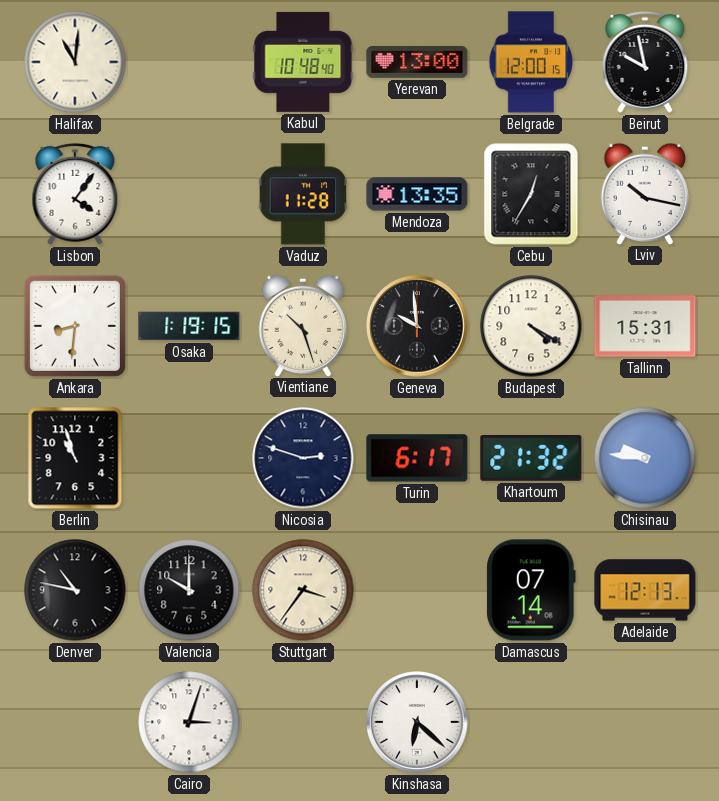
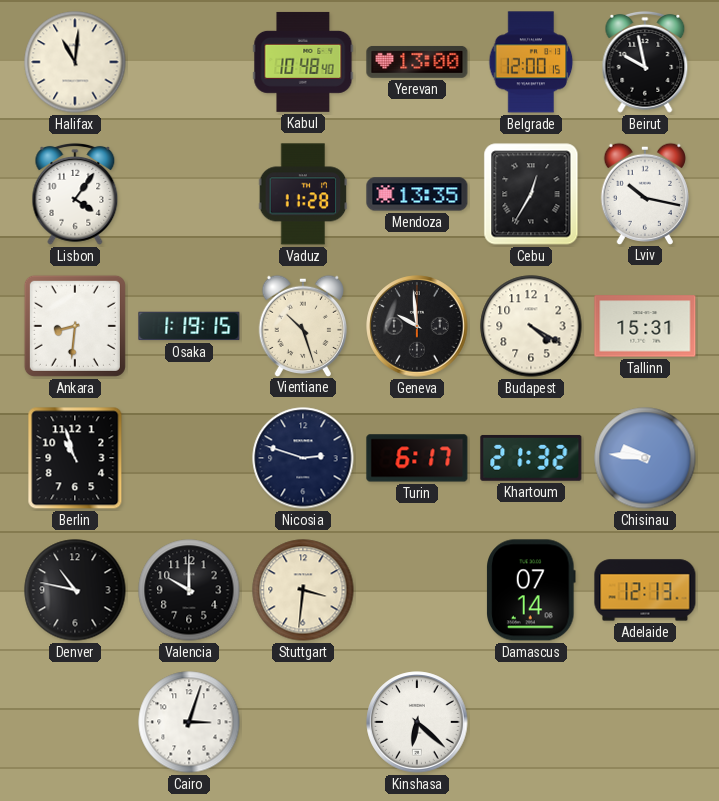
Stuttgart: 3:36 -> 3:31 (303, 590)
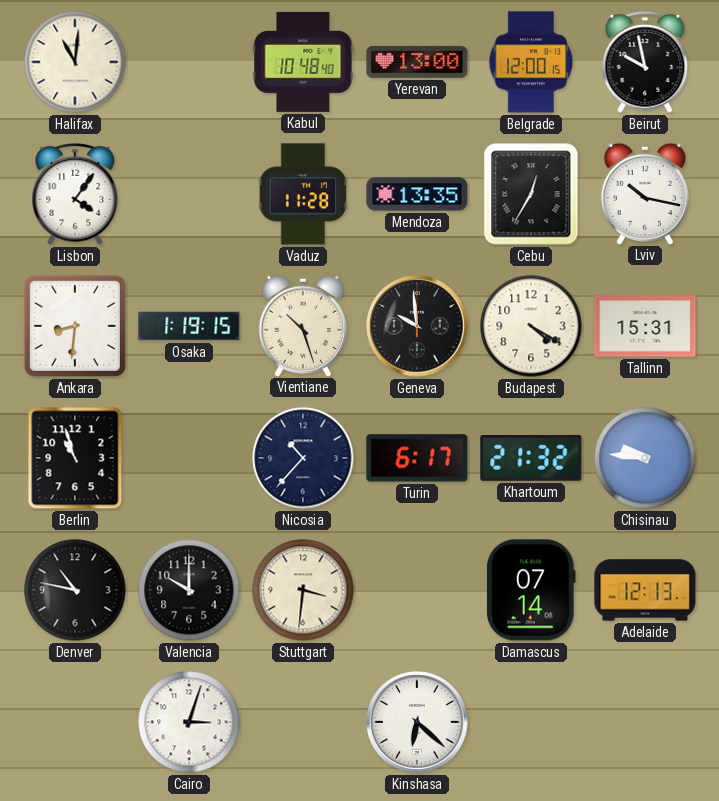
Nicosia: 2:48 -> 10:37 (303, 458)
